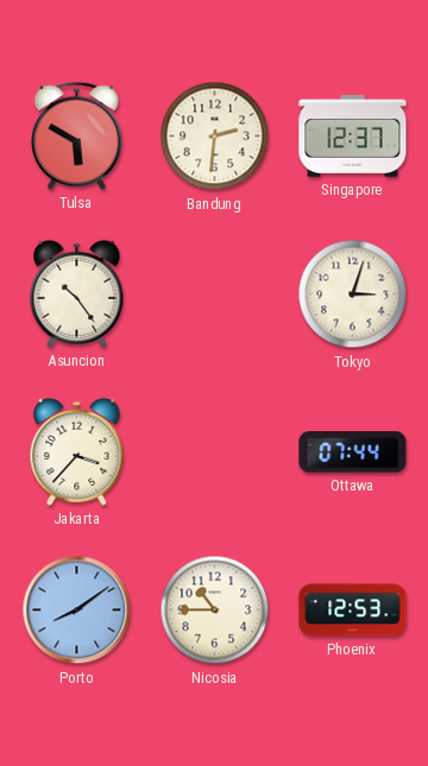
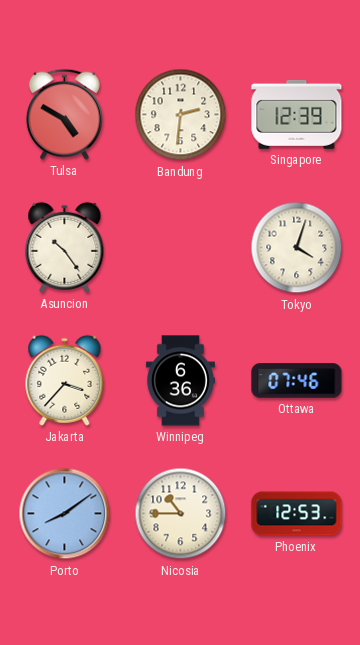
Tulsa: 5:50 -> 4:50 (64, 114)
Singapore: 12:37 -> 12:39 (297, 114)
Tokyo: 3:03 -> 4:03 (297, 248)
Winnipeg: none -> 6:36 (180, 381)
Ottawa: 07:44 -> 07:46 (297, 381)
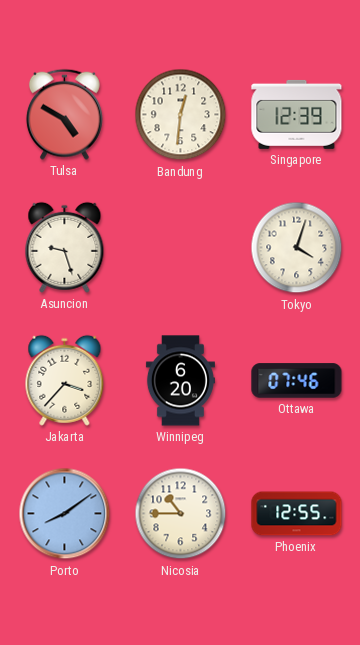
Bandung: 2:31 -> 12:31 (181, 115)
Asuncion: 10:24 -> 9:27 (65, 247)
Winnipeg: 6:36 -> 6:20 (180, 381)
Phoenix: 12:53 -> 12:55 (297, 514)
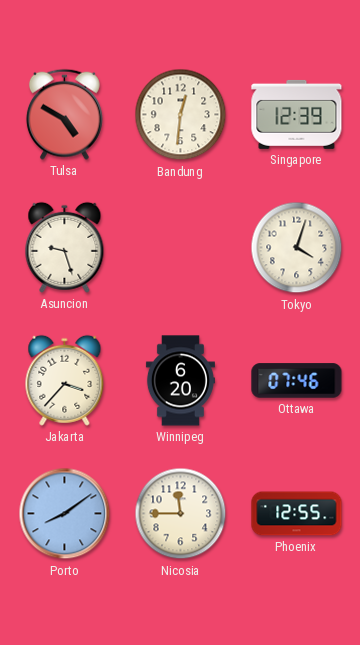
Nicosia: 10:45 -> 11:45 (181, 514)
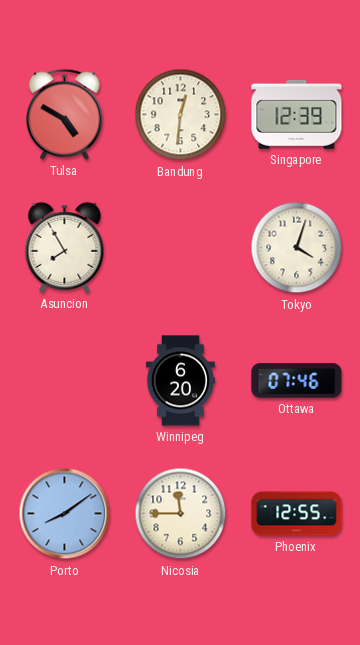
Asuncion: 9:27 -> 7:55 (65, 247)
Jakarta: 3:37 -> none (65, 380)
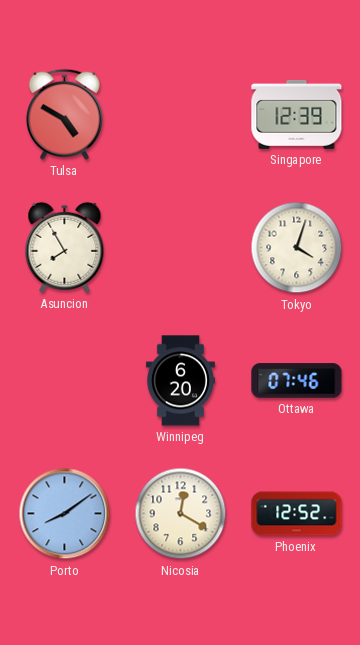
Bandung: 12:31 -> none (181, 115)
Nicosia: 11:45 -> 12:20 (181, 514)
Phoenix: 12:55 -> 12:52 (297, 514)
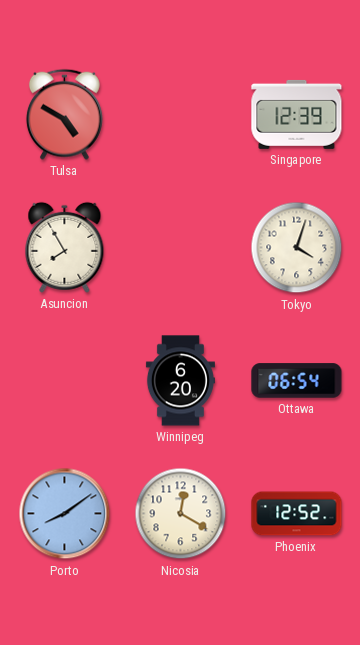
Ottawa: 07:46 -> 06:54 (297, 381)
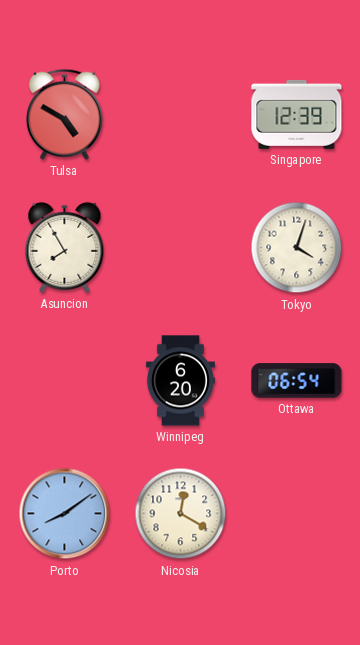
Phoenix: 12:52 -> none (297, 514)
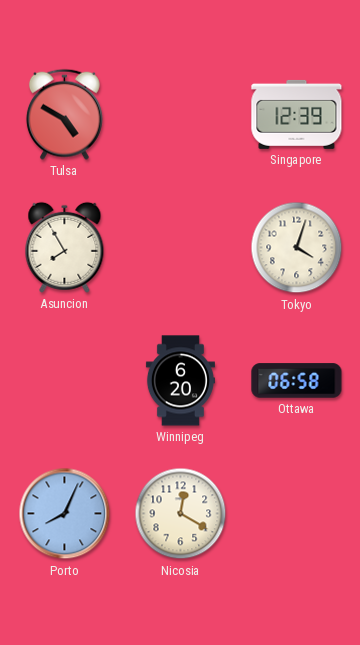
Ottawa: 06:54 -> 06:58 (297, 381)
Porto: 8:09 -> 8:04 (65, 514)
